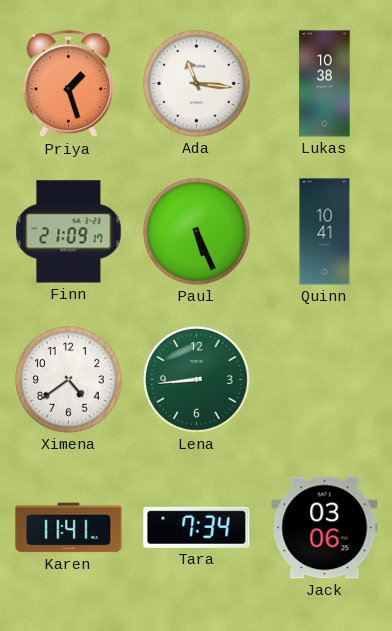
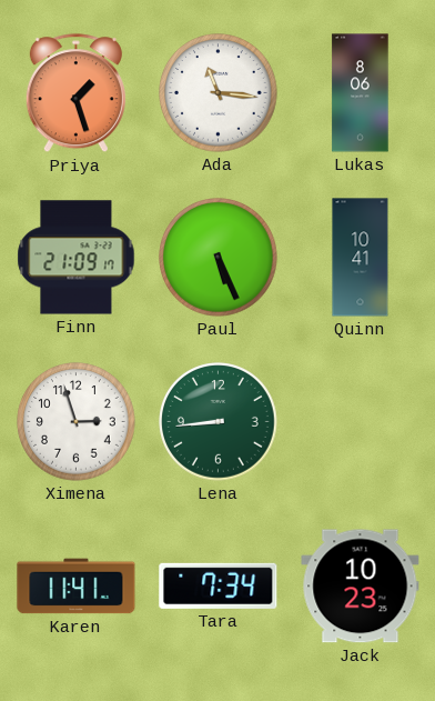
Lukas: 10:38 -> 8:06 (361, 93)
Ximena: 4:39 -> 2:57 (77, 422)
Jack: 03:06 -> 10:23 (361, 587)
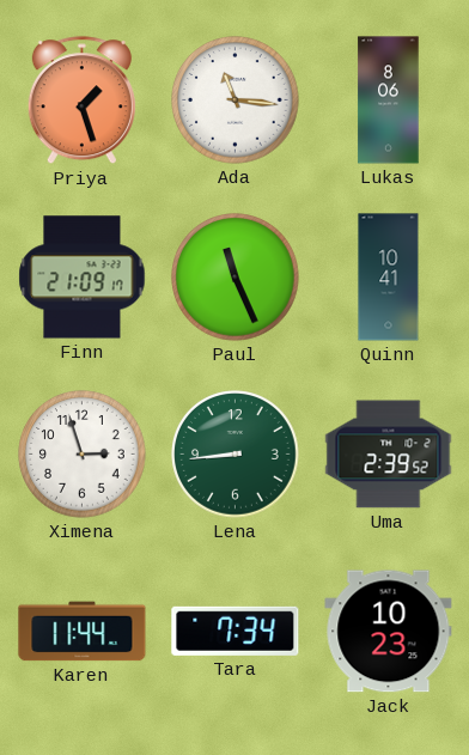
Paul: 5:26 -> 11:26 (236, 278)
Uma: none -> 2:39 (389, 455)
Karen: 11:41 -> 11:44 (83, 632)
